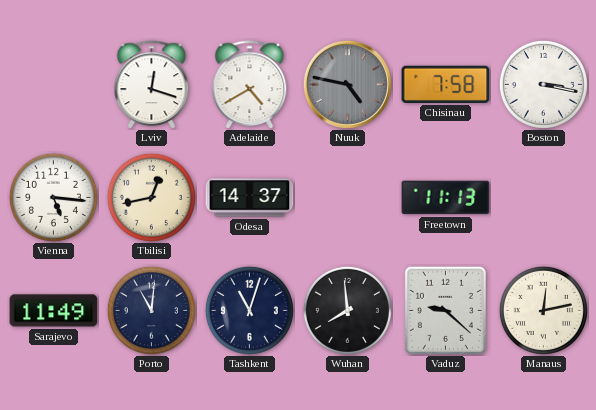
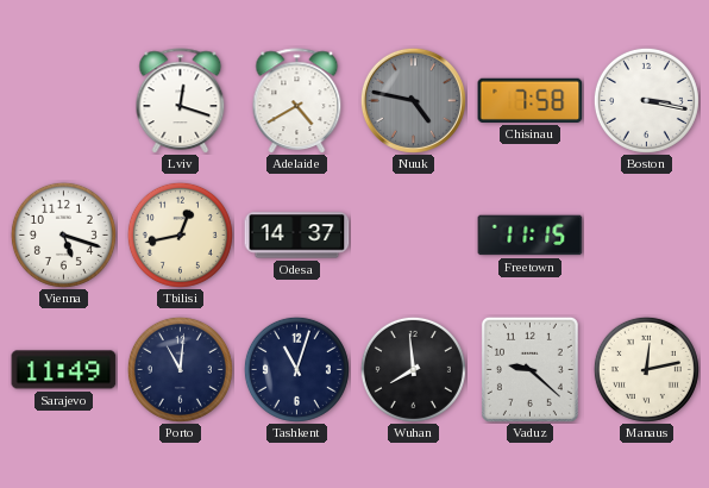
Vienna: 5:16 -> 5:18 (63, 234)
Freetown: 11:13 -> 11:15 (531, 236)
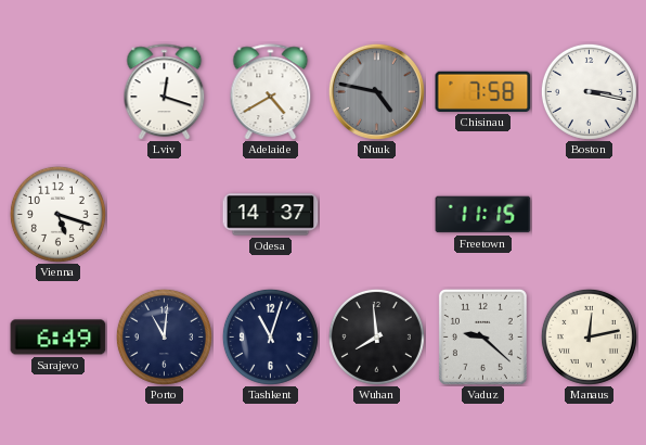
Tbilisi: 12:43 -> none (180, 234)
Sarajevo: 11:49 -> 6:49 (59, 338)
